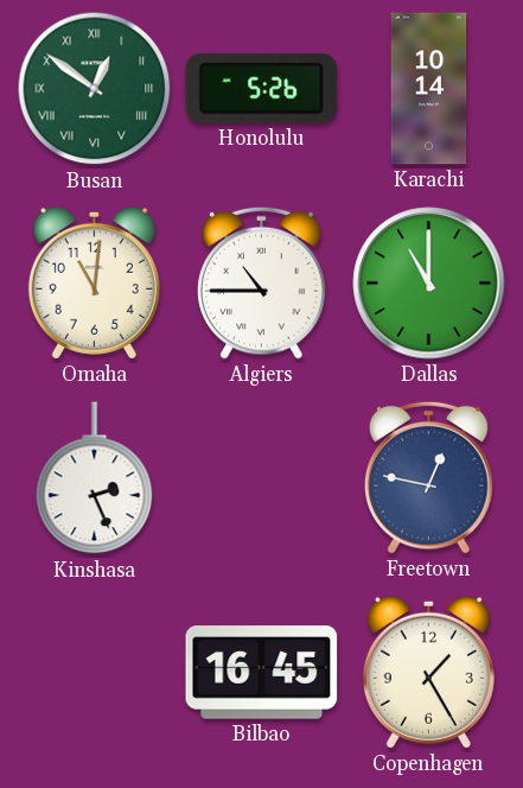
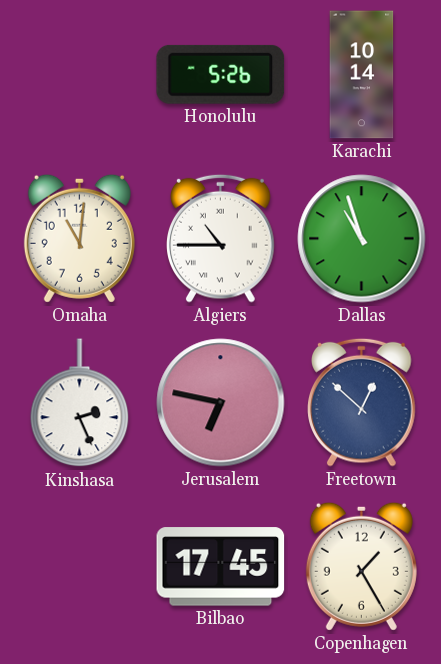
Busan: 12:51 -> none (95, 89)
Dallas: 11:00 -> 10:57 (362, 239)
Jerusalem: none -> 6:47 (221, 403)
Freetown: 12:47 -> 12:52 (362, 402)
Bilbao: 16:45 -> 17:45 (221, 567)
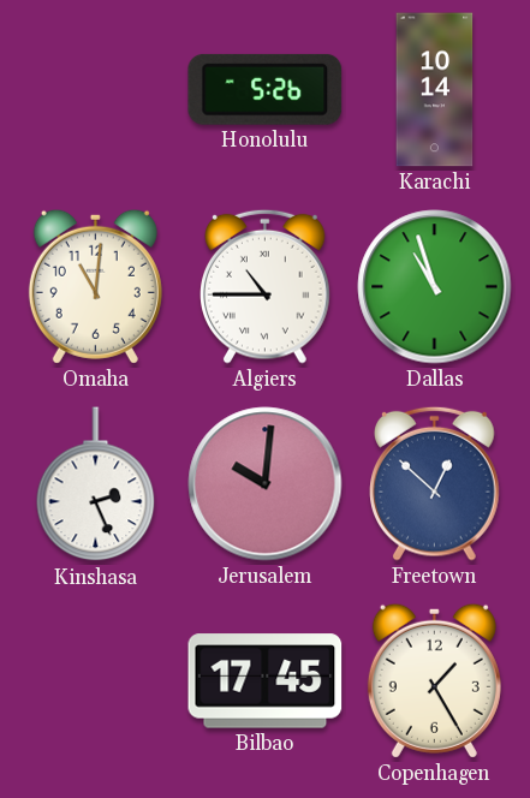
Jerusalem: 6:47 -> 10:01 (266, 484)
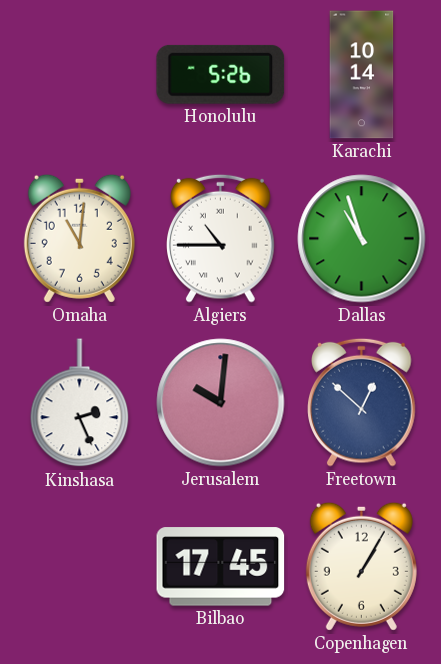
Copenhagen: 1:25 -> 1:05 (361, 566)
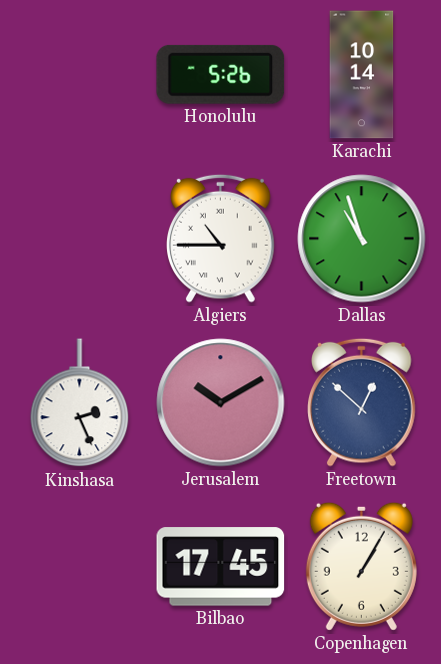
Omaha: 11:01 -> none (79, 238)
Jerusalem: 10:01 -> 10:10 (221, 403)
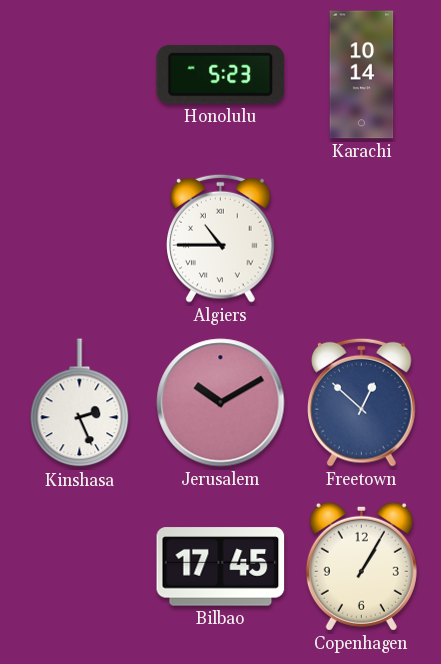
Honolulu: 5:26 -> 5:23 (221, 74)
Dallas: 10:57 -> none (362, 239)
